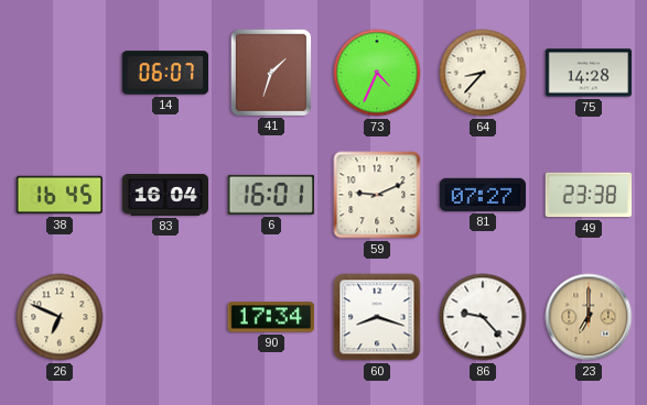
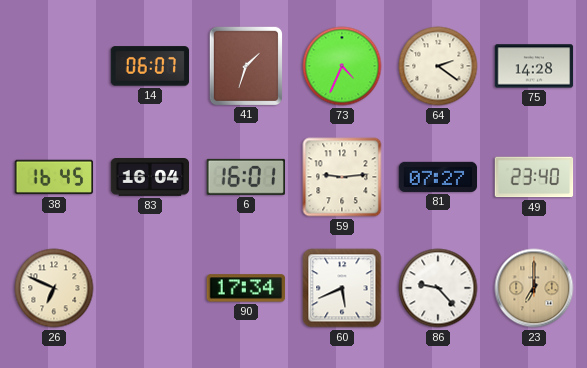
64: 8:37 -> 2:21 (438, 66)
59: 9:11 -> 9:14 (342, 177)
49: 23:38 -> 23:40 (534, 177)
60: 8:18 -> 5:41 (342, 288)
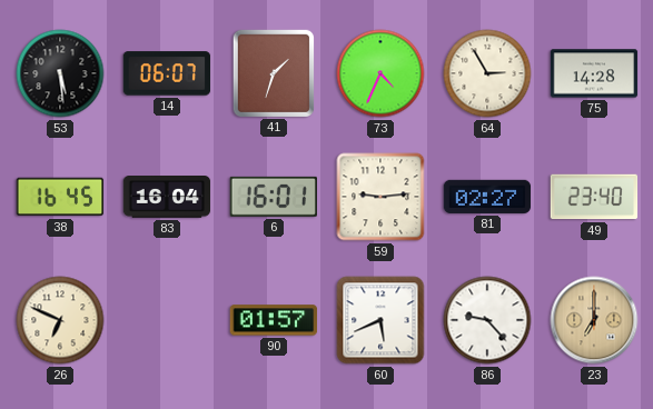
53: none -> 5:29 (60, 73)
64: 2:21 -> 2:55 (487, 73)
81: 07:27 -> 02:27 (487, 197)
90: 17:34 -> 01:57 (274, 320)
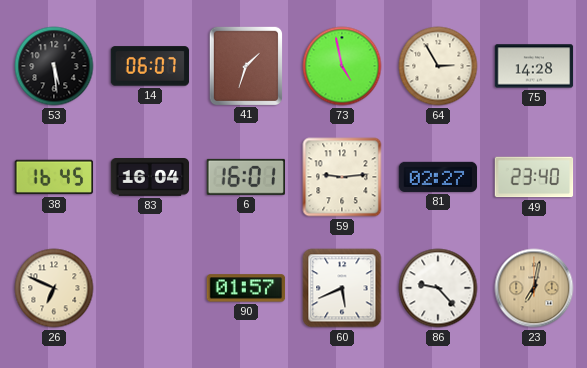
73: 4:34 -> 4:58 (342, 66)
23: 7:00 -> 7:02 (534, 288)
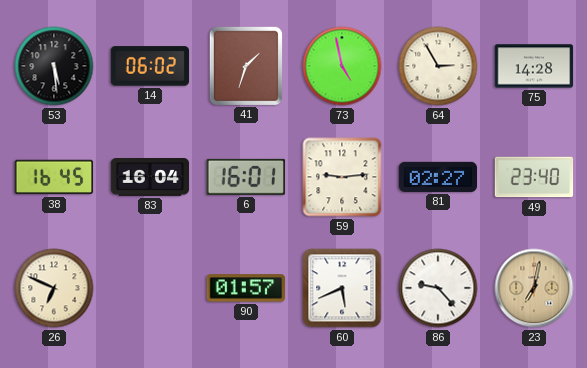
14: 06:07 -> 06:02 (150, 66)
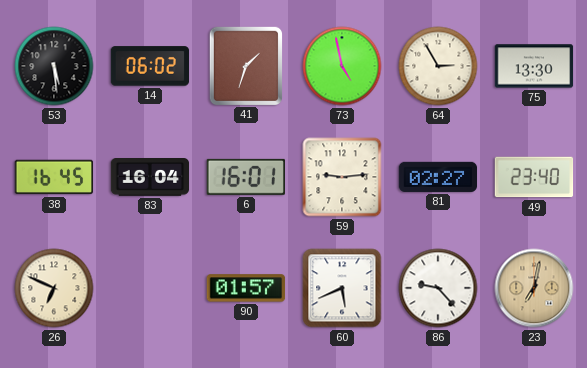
75: 14:28 -> 13:30 (534, 66)
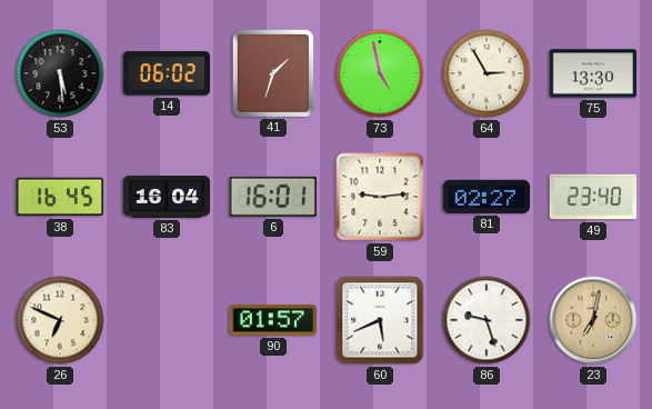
86: 9:23 -> 9:27 (487, 320)
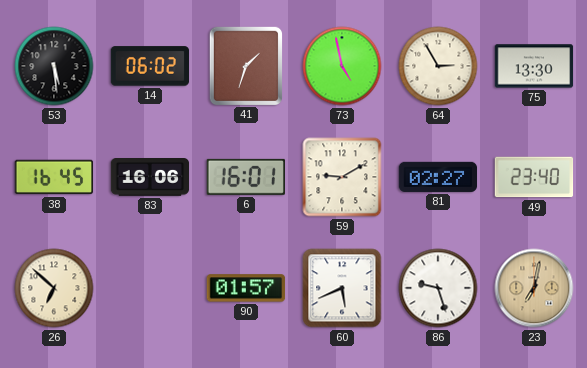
83: 16:04 -> 16:06 (150, 178)
59: 9:14 -> 9:10 (342, 177)
26: 6:49 -> 6:52 (54, 288)
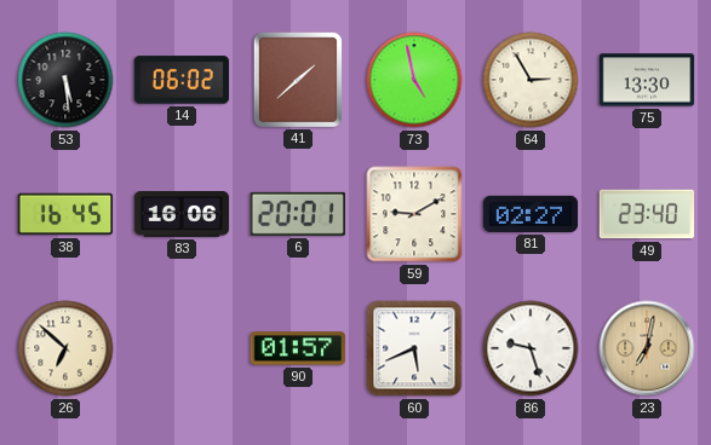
41: 1:33 -> 1:38 (297, 79)
6: 16:01 -> 20:01 (298, 214)
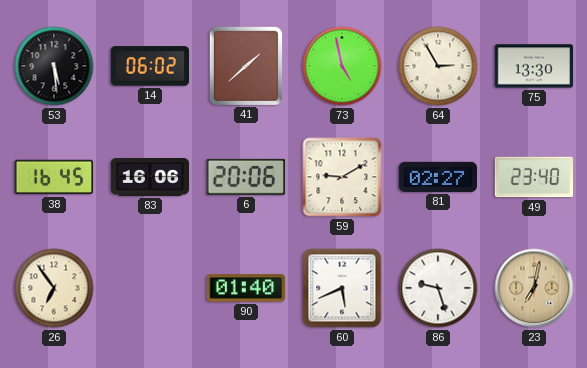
6: 20:01 -> 20:06 (246, 177)
26: 6:52 -> 6:54 (54, 288)
90: 01:57 -> 01:40 (246, 288)
